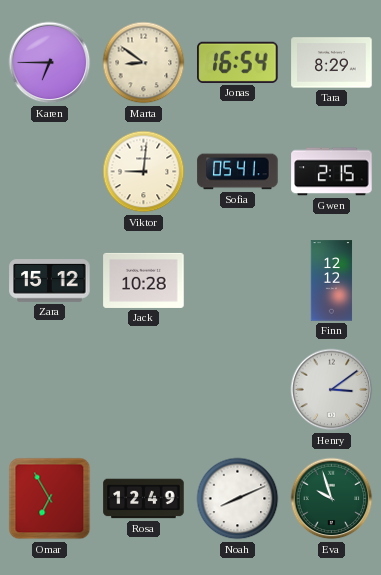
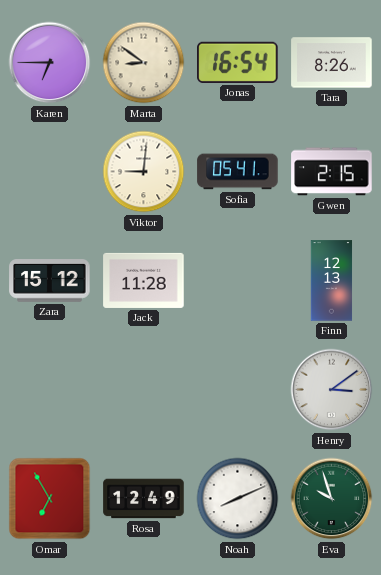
Tara: 8:29 -> 8:26 (332, 63)
Jack: 10:28 -> 11:28 (144, 280)
Finn: 12:12 -> 12:13 (332, 281)
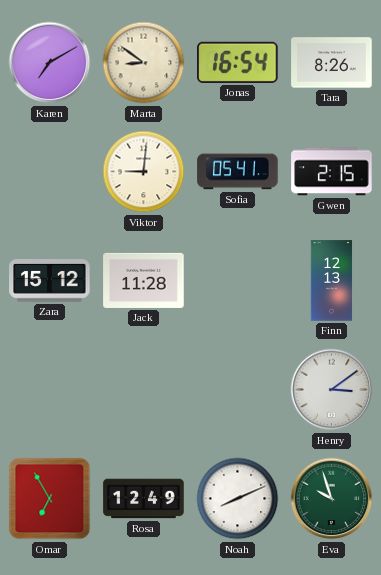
Karen: 6:45 -> 7:10 (50, 63)
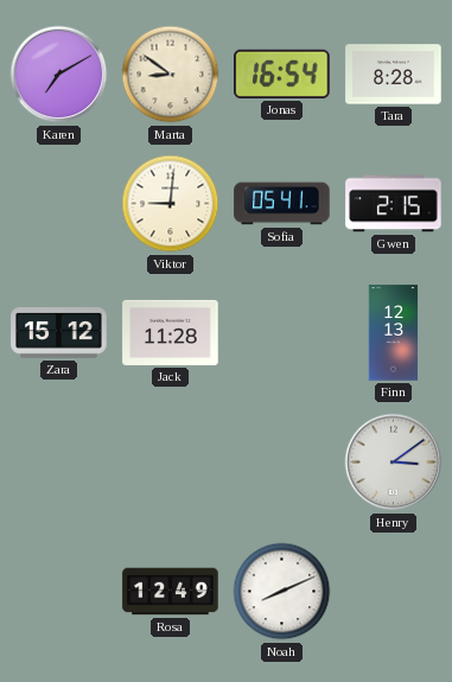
Tara: 8:26 -> 8:28 (394, 75)
Omar: 6:55 -> none (50, 499)
Eva: 9:57 -> none (332, 499)
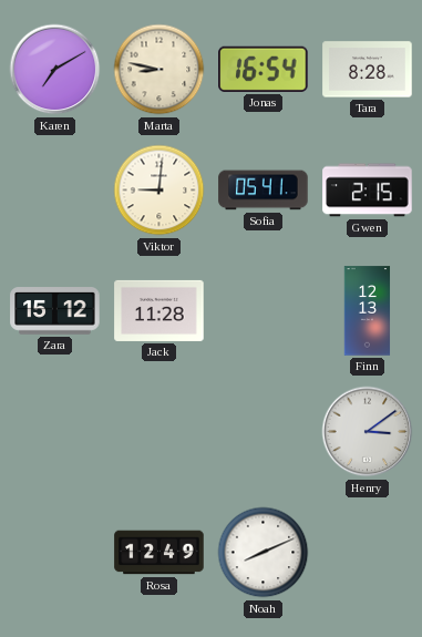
Marta: 8:51 -> 8:47 (159, 70)
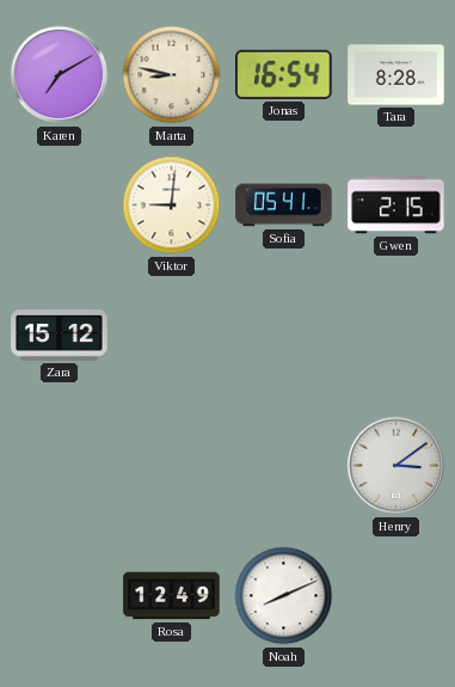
Jack: 11:28 -> none (159, 310)
Finn: 12:13 -> none (368, 311)
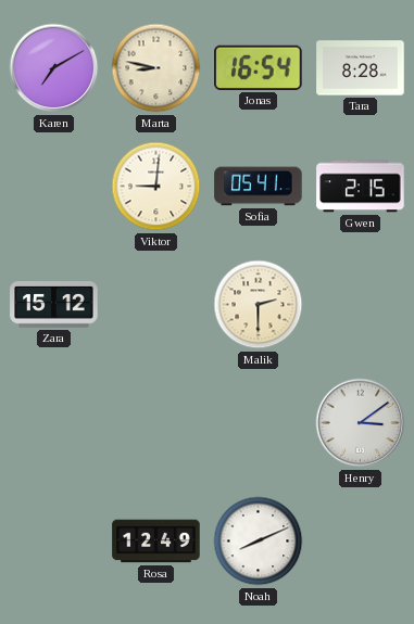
Malik: none -> 2:30 (259, 305)
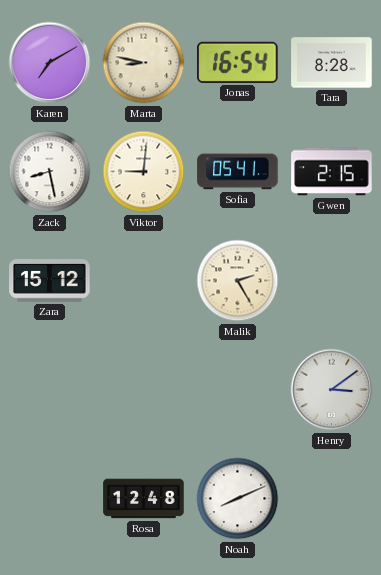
Zack: none -> 8:28 (50, 172)
Malik: 2:30 -> 2:25 (238, 281)
Rosa: 12:49 -> 12:48 (144, 499)
